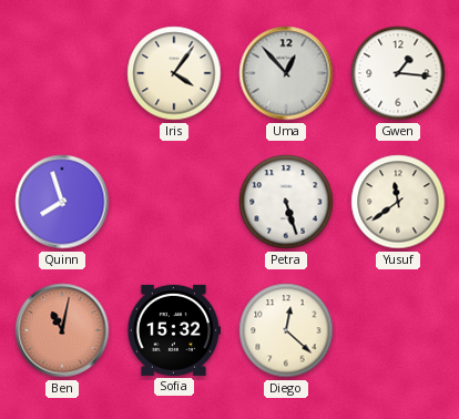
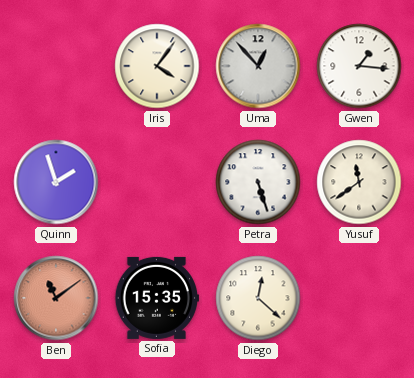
Quinn: 7:57 -> 1:57 (56, 182)
Ben: 11:02 -> 11:09 (56, 298)
Sofia: 15:32 -> 15:35 (156, 298)
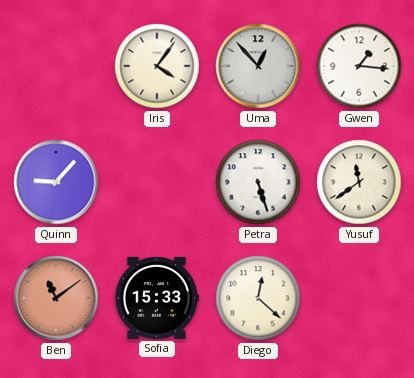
Quinn: 1:57 -> 9:07 (56, 182)
Sofia: 15:35 -> 15:33 (156, 298)
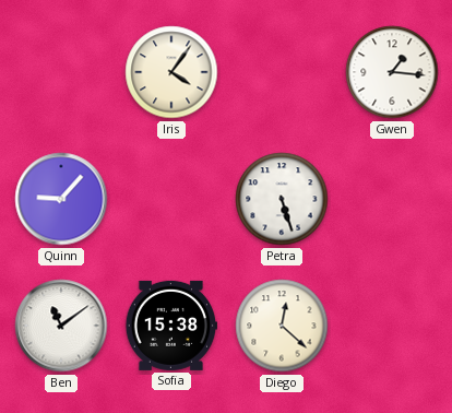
Uma: 12:53 -> none (258, 66)
Yusuf: 11:39 -> none (359, 182)
Ben dial: salmon -> white (61, 326)
Sofia: 15:33 -> 15:38 (170, 326)
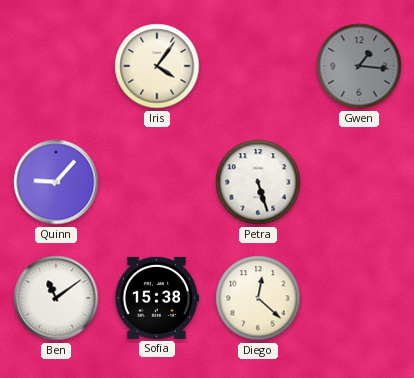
Gwen dial: white -> grey (359, 66)
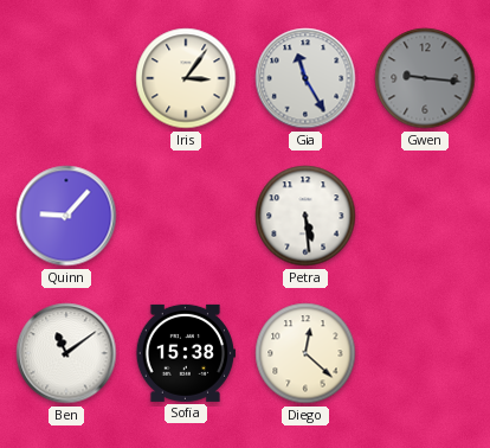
Iris: 4:06 -> 3:06 (186, 78)
Gia: none -> 11:25 (305, 78)
Gwen: 1:16 -> 9:16 (425, 78)
Petra: 5:27 -> 5:29 (305, 216)
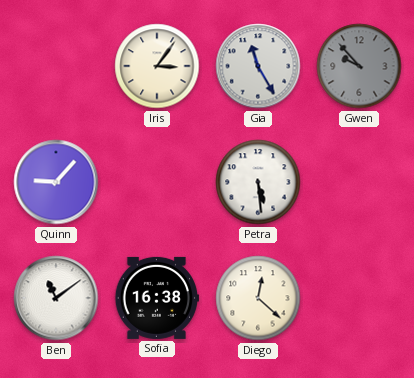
Gwen: 9:16 -> 9:53 (359, 66)
Sofia: 15:38 -> 16:38 (156, 298)
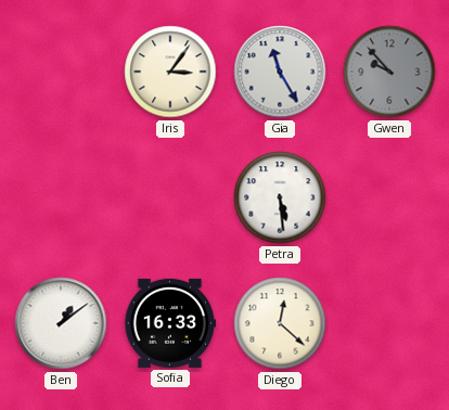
Quinn: 9:07 -> none (56, 182)
Ben: 11:09 -> 1:09 (61, 323)
Sofia: 16:38 -> 16:33 (169, 323)
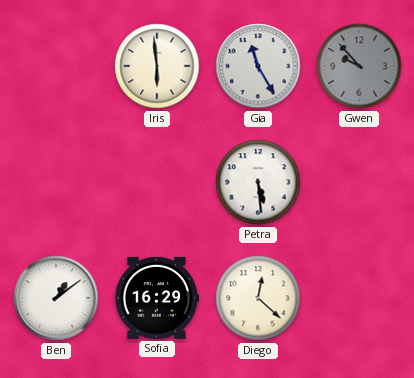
Iris: 3:06 -> 5:59 (157, 66)
Sofia: 16:33 -> 16:29 (156, 298)
